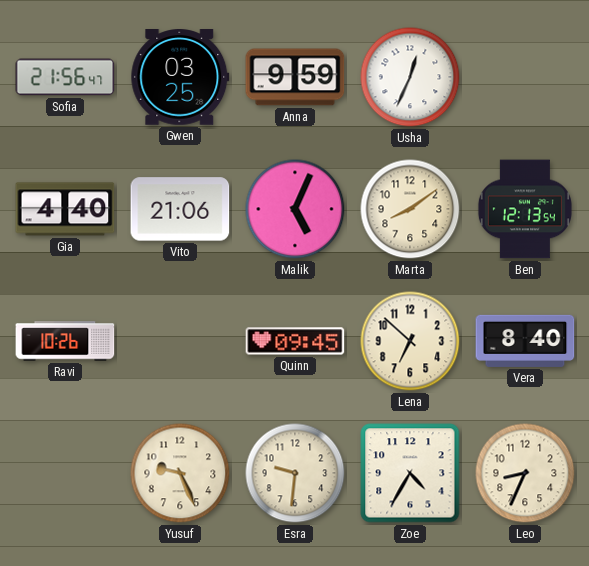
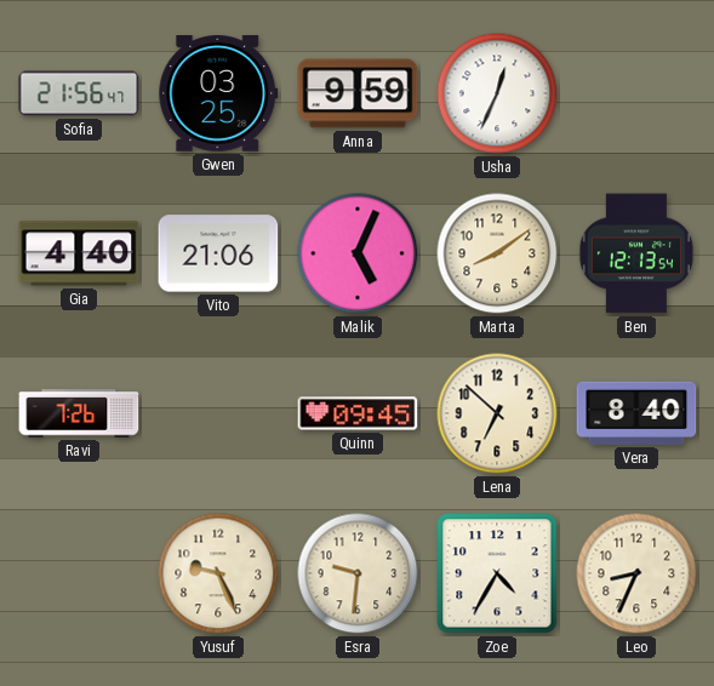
Ravi: 10:26 -> 7:26 (79, 413)
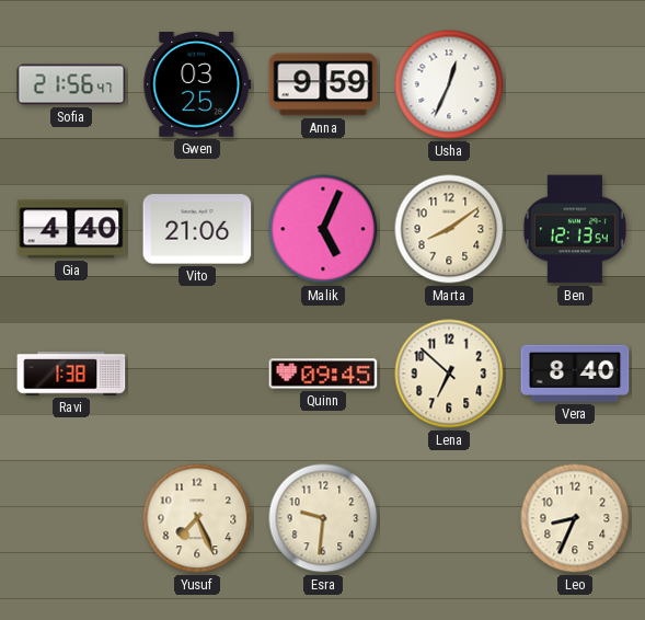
Ravi: 7:26 -> 1:38 (71, 374)
Yusuf: 9:26 -> 7:26 (197, 518)
Zoe: 4:35 -> none (497, 573)
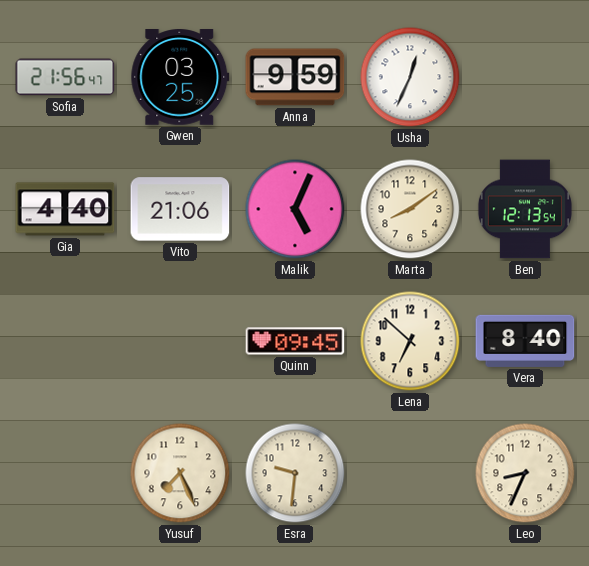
Ravi: 1:38 -> none (71, 374)
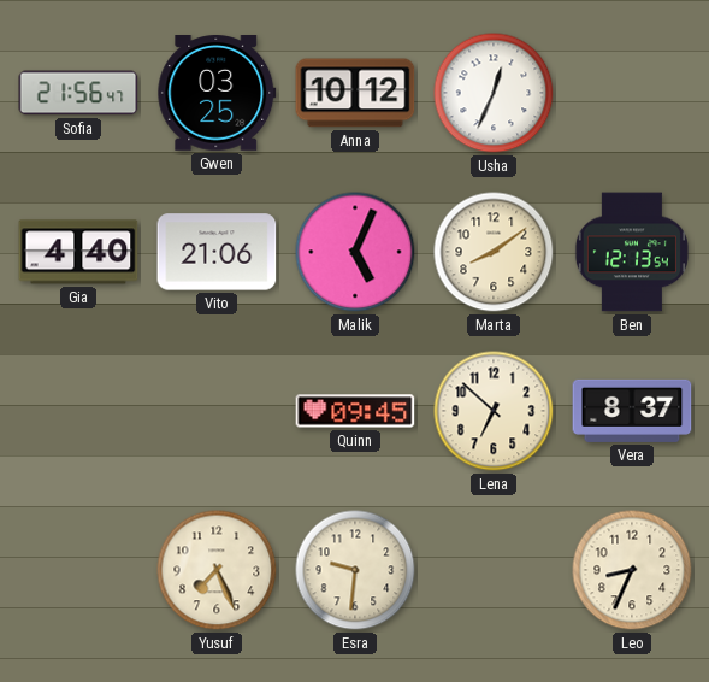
Anna: 9:59 -> 10:12 (355, 93)
Vera: 8:40 -> 8:37 (632, 411)
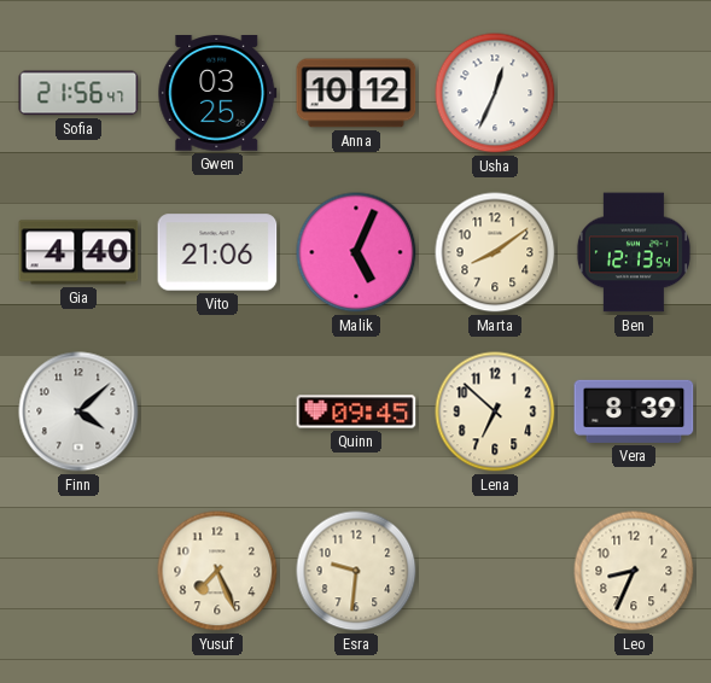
Finn: none -> 4:08 (78, 411)
Vera: 8:37 -> 8:39 (634, 411)
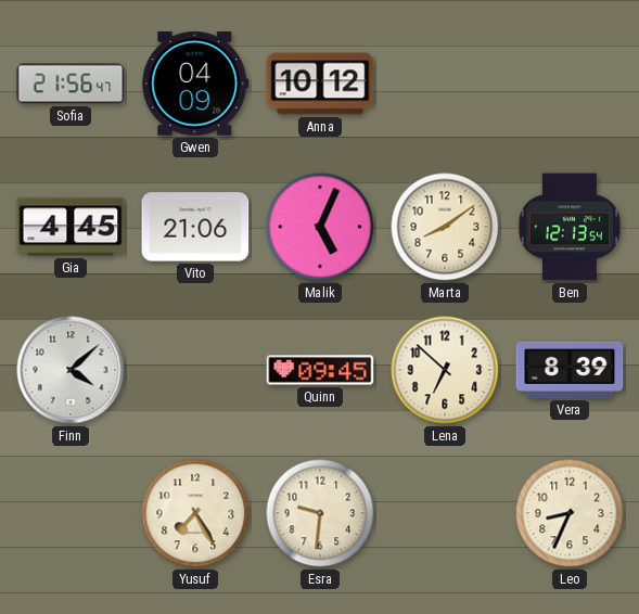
Gwen: 03:25 -> 04:09 (195, 85)
Usha: 12:34 -> none (495, 93)
Gia: 4:40 -> 4:45 (71, 227)
Yusuf: 7:26 -> 7:25 (195, 513)
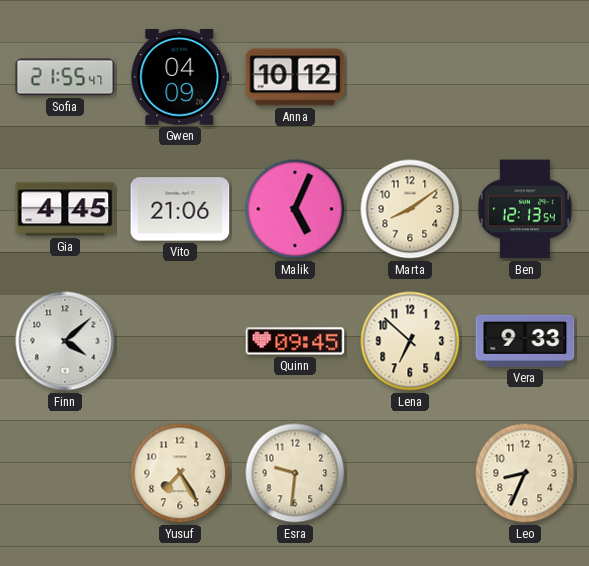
Sofia: 21:56 -> 21:55 (65, 77)
Vera: 8:39 -> 9:33 (525, 341)
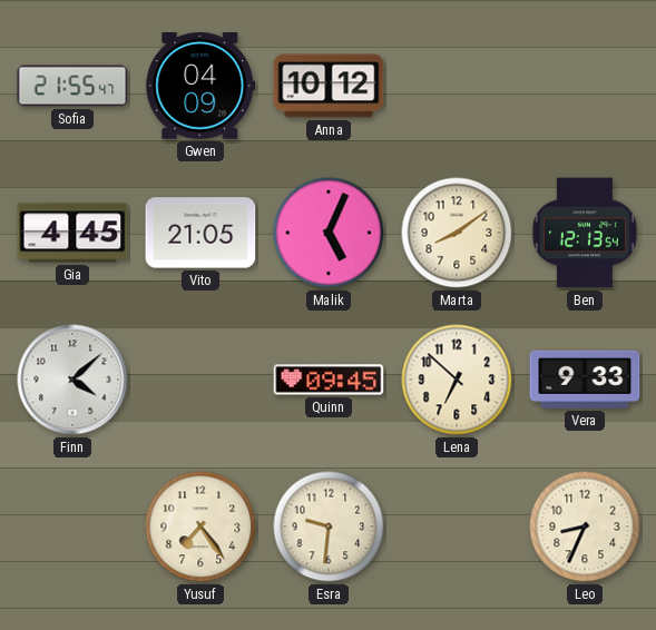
Vito: 21:06 -> 21:05 (200, 233)
Yusuf: 7:25 -> 7:24 (200, 526)
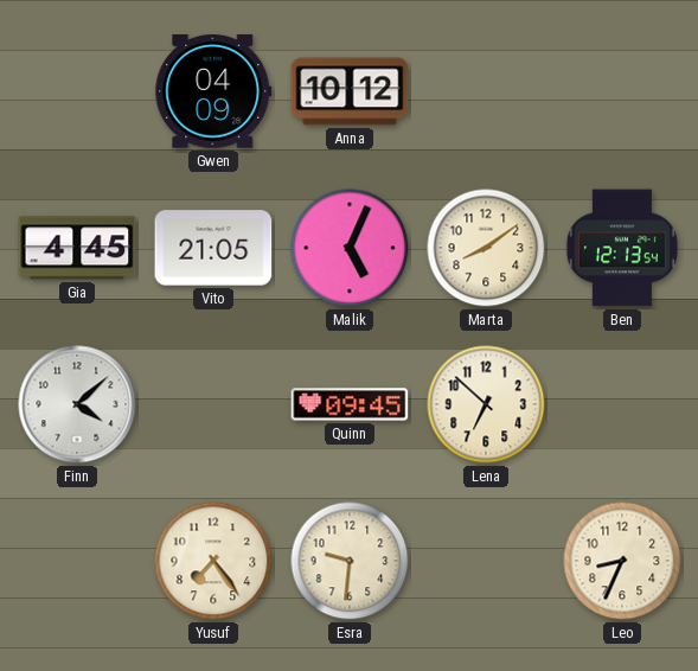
Sofia: 21:55 -> none (72, 86)
Vera: 9:33 -> none (585, 380)
